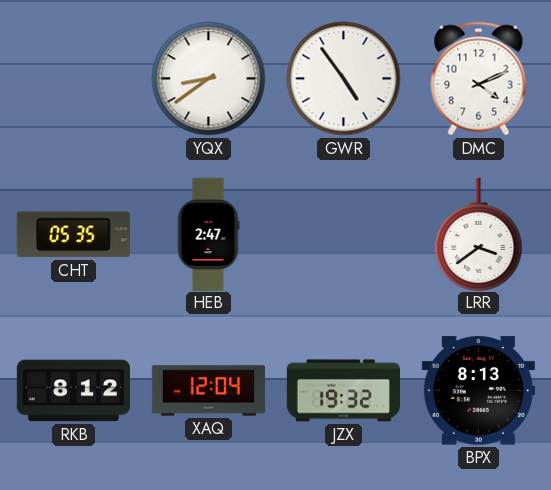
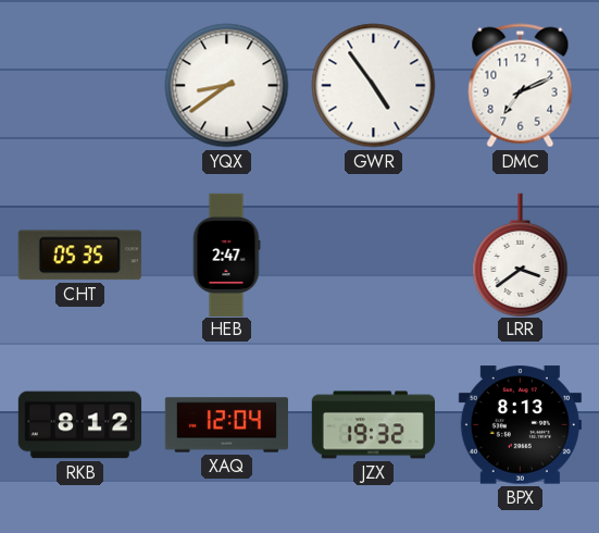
DMC: 4:11 -> 7:11 (521, 86)
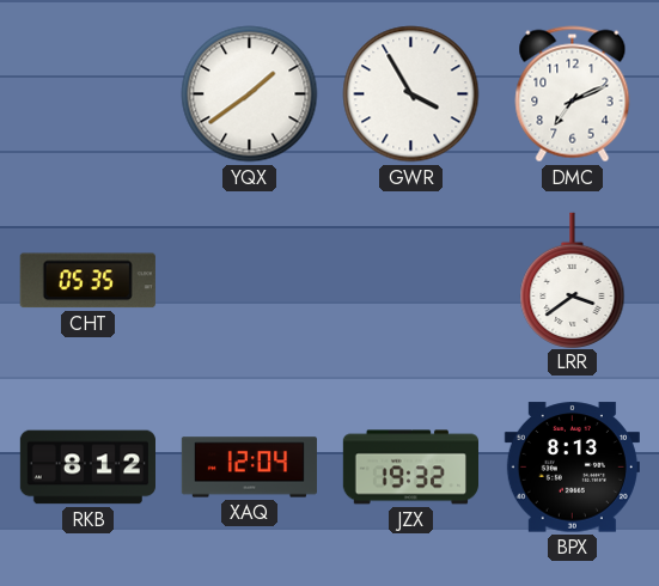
YQX: 8:39 -> 1:39 (250, 94)
GWR: 4:54 -> 3:55 (411, 94)
HEB: 2:47 -> none (226, 255)
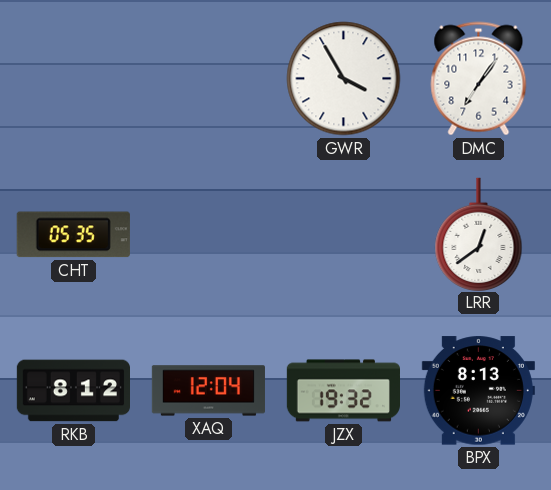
YQX: 1:39 -> none (250, 94)
DMC: 7:11 -> 7:06 (479, 79)
LRR: 3:39 -> 12:39 (479, 234)
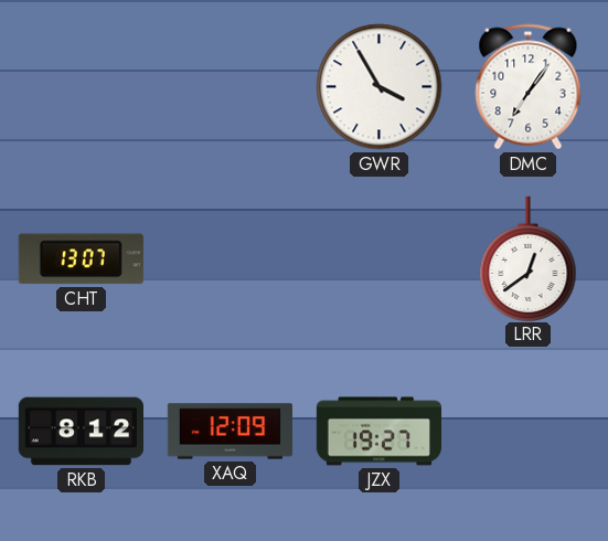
CHT: 05:35 -> 13:07 (81, 259)
XAQ: 12:04 -> 12:09 (230, 432)
JZX: 19:32 -> 19:27 (378, 432)
BPX: 8:13 -> none (478, 391)
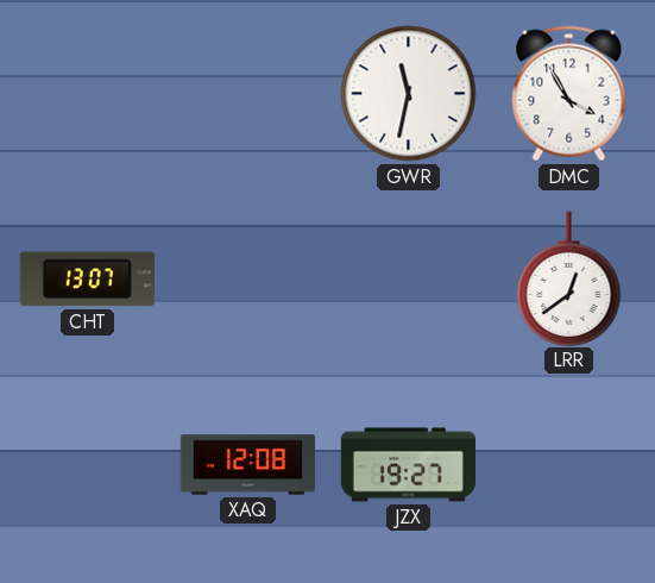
GWR: 3:55 -> 11:32 (409, 94)
DMC: 7:06 -> 3:55 (569, 94)
RKB: 8:12 -> none (81, 432)
XAQ: 12:09 -> 12:08 (247, 465)
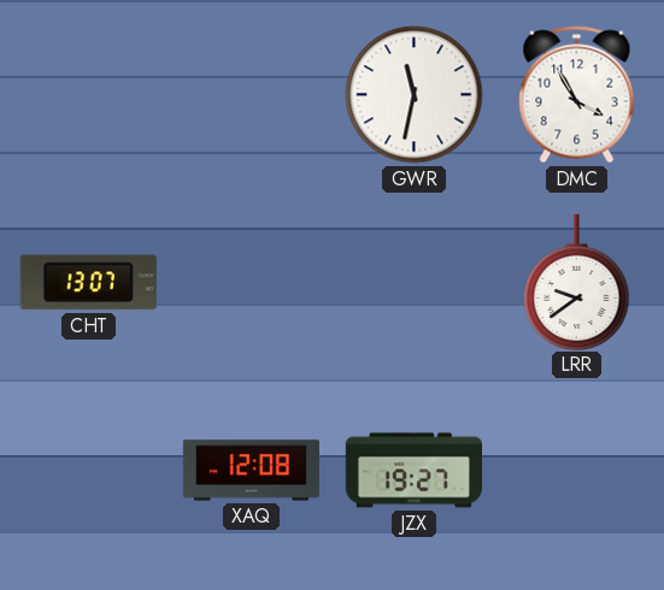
LRR: 12:39 -> 9:39 (577, 282)
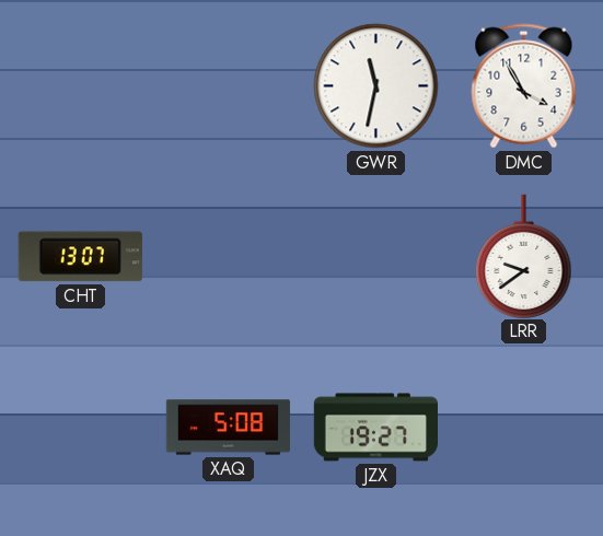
XAQ: 12:08 -> 5:08 (228, 428)
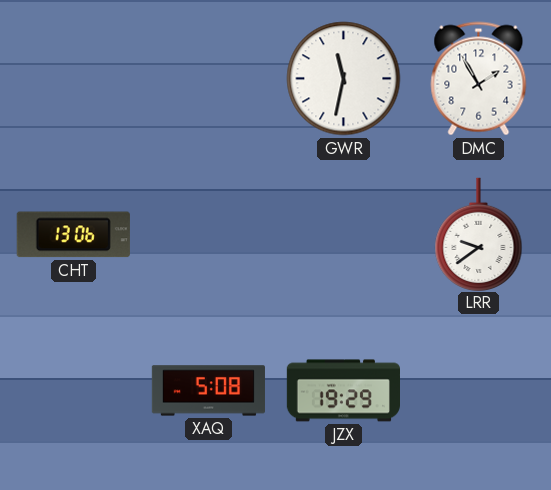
DMC: 3:55 -> 1:55 (479, 79)
CHT: 13:07 -> 13:06 (73, 235)
JZX: 19:27 -> 19:29 (343, 391)
